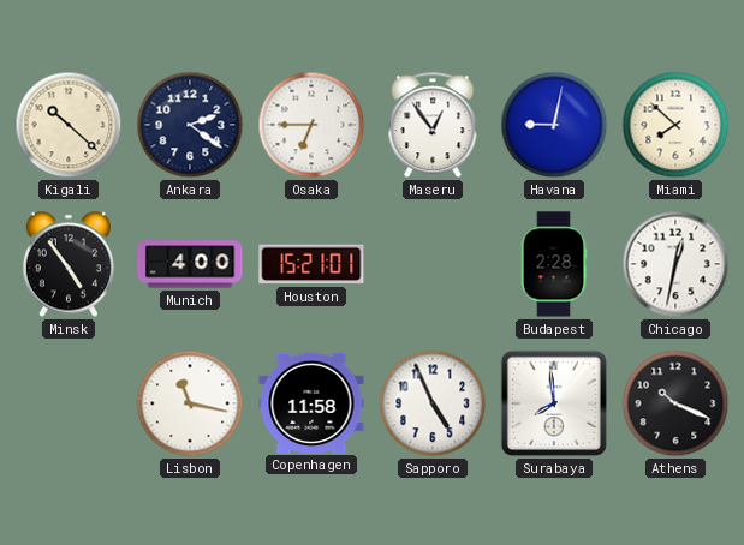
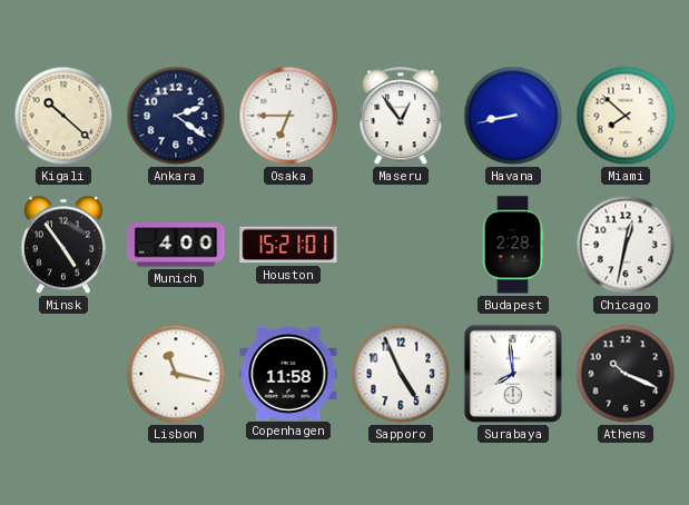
Havana: 9:02 -> 8:43 (513, 116)
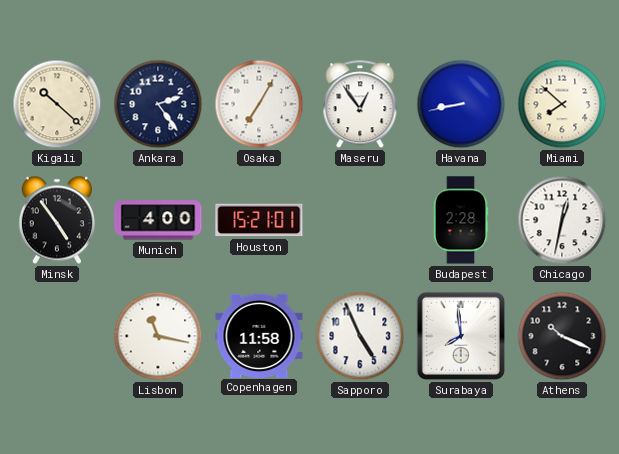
Ankara: 2:21 -> 2:24 (158, 104)
Osaka: 6:45 -> 7:05 (259, 104)
